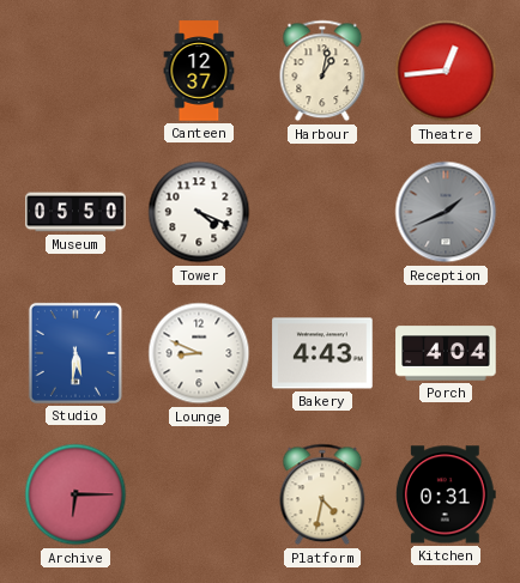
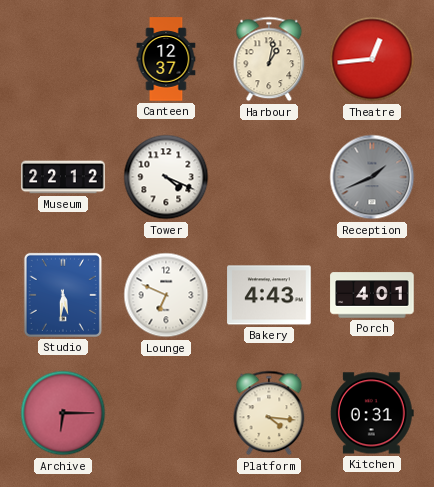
Museum: 05:50 -> 22:12 (63, 177)
Lounge: 8:49 -> 6:49 (166, 295)
Porch: 4:04 -> 4:01 (372, 295)
Platform: 4:32 -> 4:16 (269, 413)
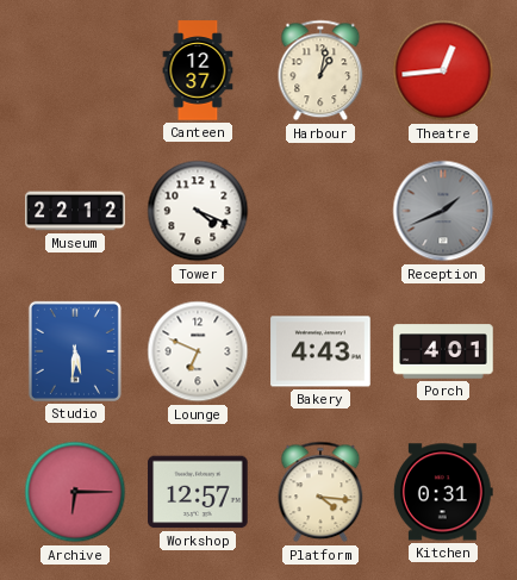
Workshop: none -> 12:57 (198, 492)
